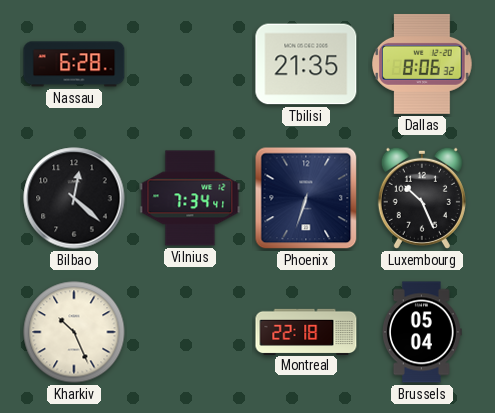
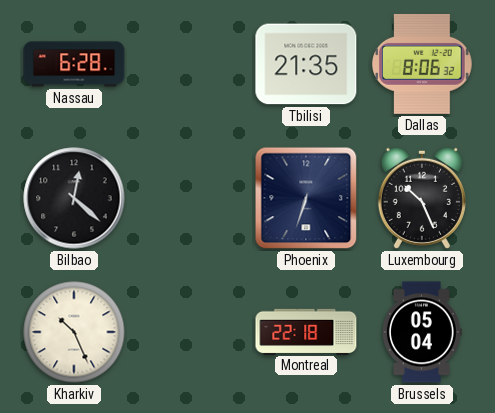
Vilnius: 7:34 -> none (190, 198)
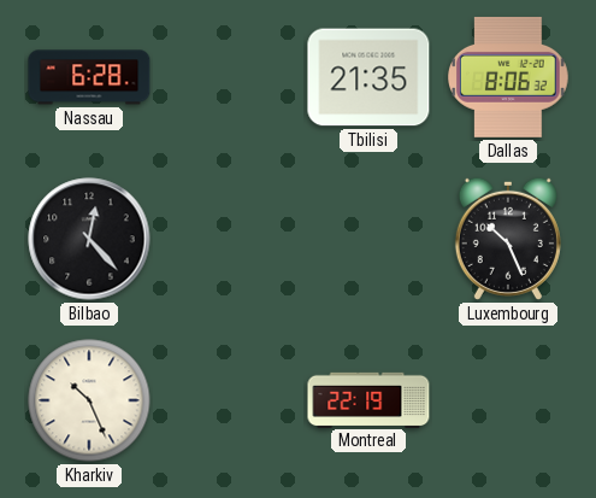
Bilbao: 12:22 -> 12:23 (89, 239)
Phoenix: 6:33 -> none (306, 198)
Montreal: 22:18 -> 22:19 (368, 399)
Brussels: 05:04 -> none (422, 332)
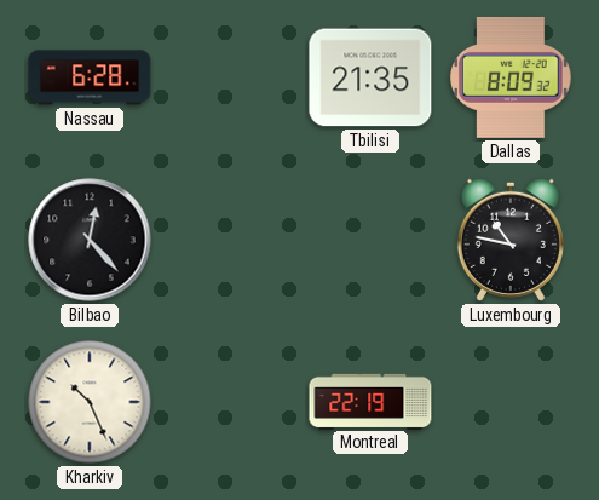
Dallas: 8:06 -> 8:09 (511, 77)
Luxembourg: 10:26 -> 10:47 (511, 240)
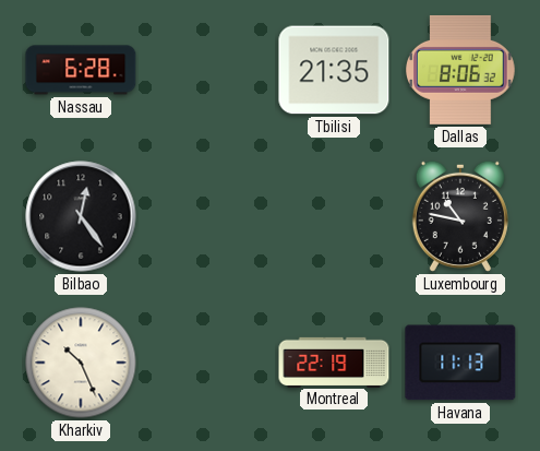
Dallas: 8:09 -> 8:06 (460, 70)
Bilbao: 12:23 -> 12:24 (81, 216)
Havana: none -> 11:13 (460, 363)
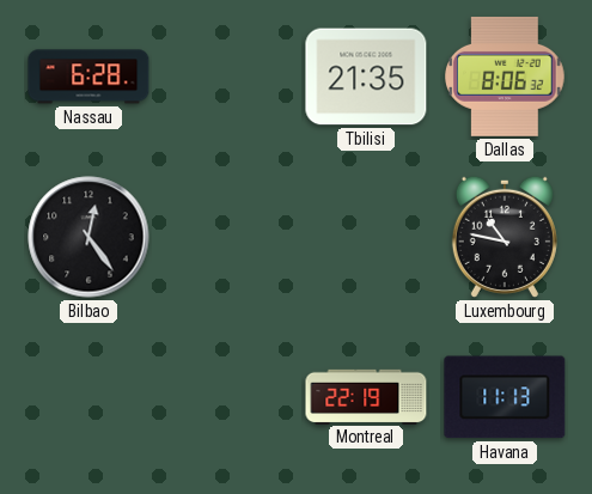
Kharkiv: 10:26 -> none (81, 363)
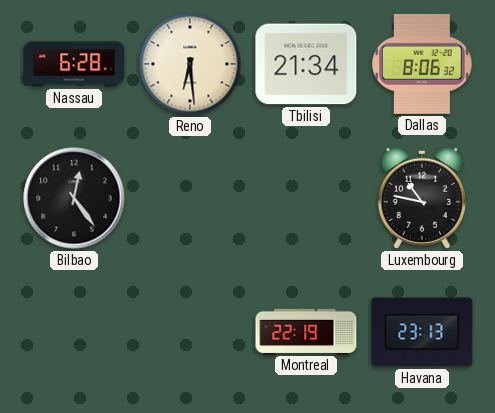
Reno: none -> 6:29 (190, 64)
Tbilisi: 21:35 -> 21:34 (306, 64)
Havana: 11:13 -> 23:13 (422, 332)
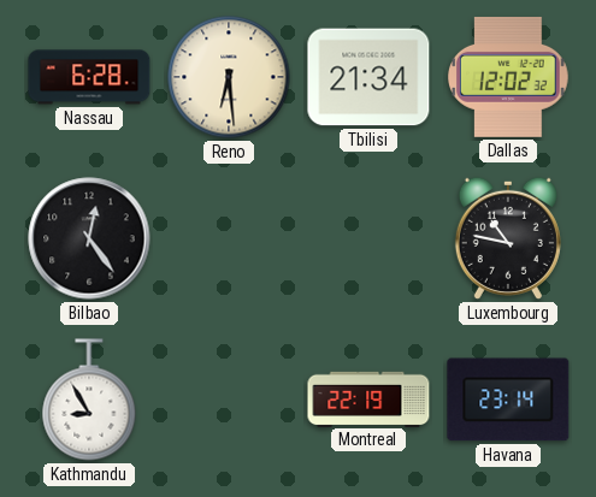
Dallas: 8:06 -> 12:02 (508, 77)
Kathmandu: none -> 8:55 (89, 400)
Havana: 23:13 -> 23:14 (508, 400)
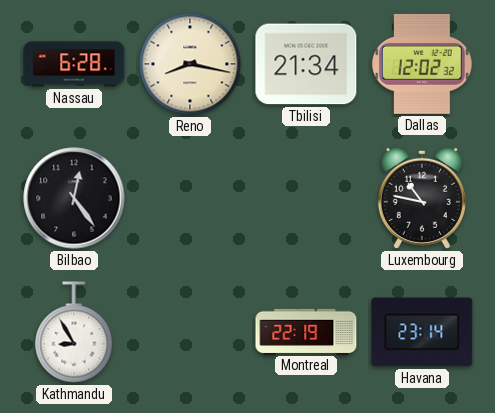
Reno: 6:29 -> 8:17 (190, 64)
